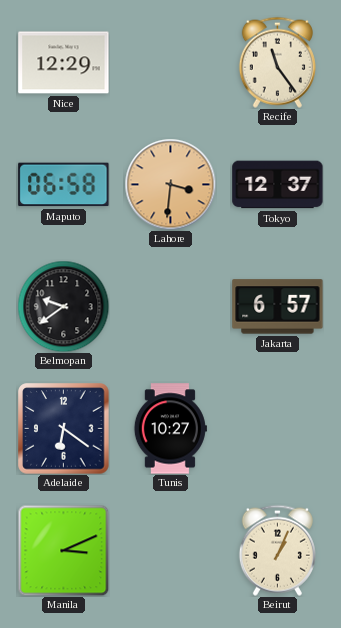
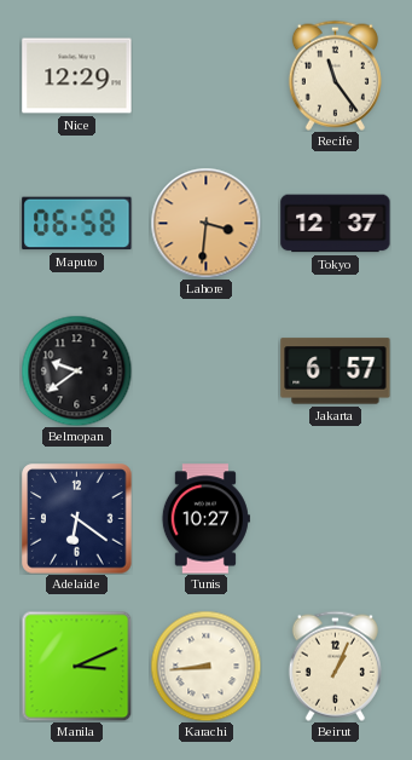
Karachi: none -> 8:44 (205, 666)
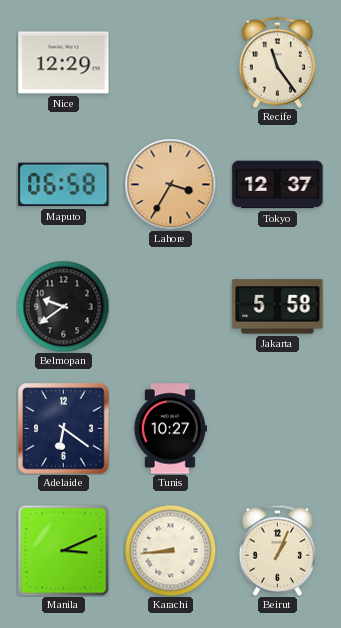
Lahore: 3:31 -> 3:35 (170, 184)
Jakarta: 6:57 -> 5:58 (278, 307)
